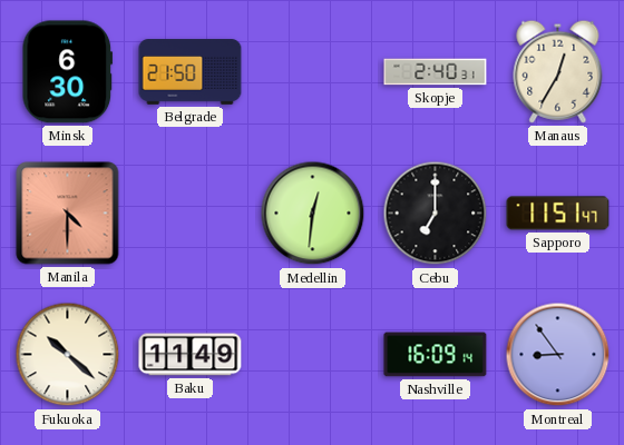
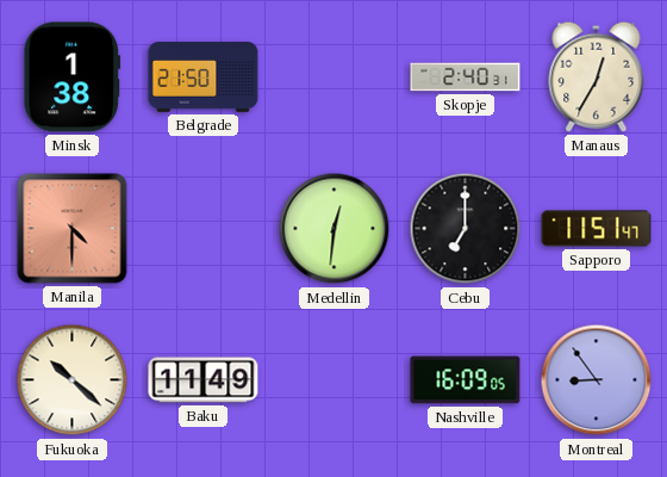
Minsk: 6:30 -> 1:38 (71, 78)
Nashville: 16:09:14 -> 16:09:05 (466, 380)
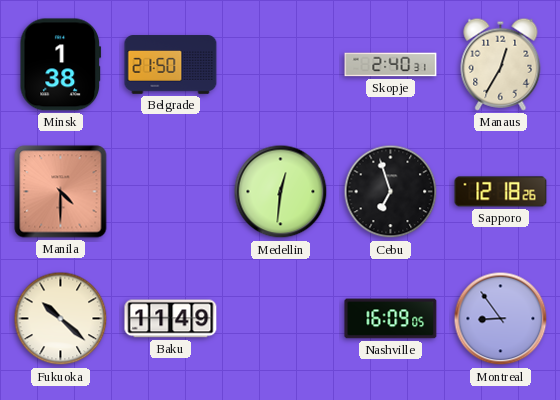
Cebu: 7:00 -> 6:57 (391, 192)
Sapporo: 11:51 -> 12:18 (501, 192)
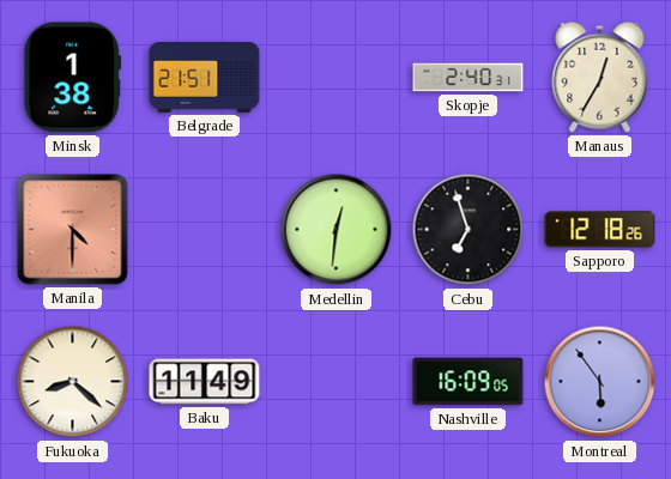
Belgrade: 21:50 -> 21:51 (205, 78)
Fukuoka: 10:22 -> 8:22 (73, 382)
Montreal: 8:54 -> 5:54 (600, 382)
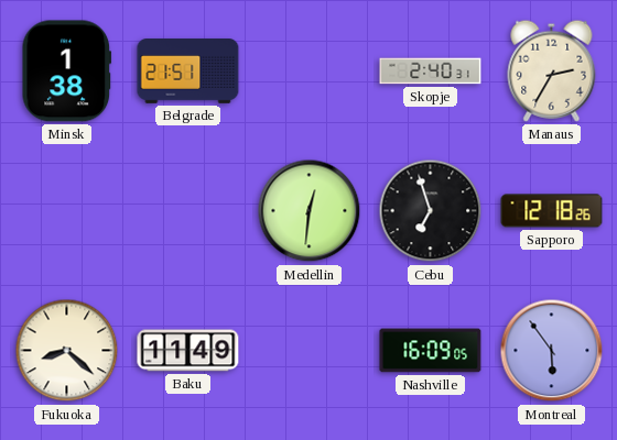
Manaus: 12:35 -> 2:35 (552, 70)
Manila: 4:30 -> none (73, 230)
